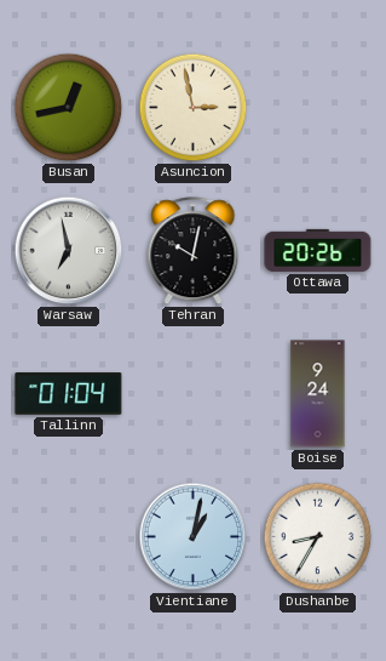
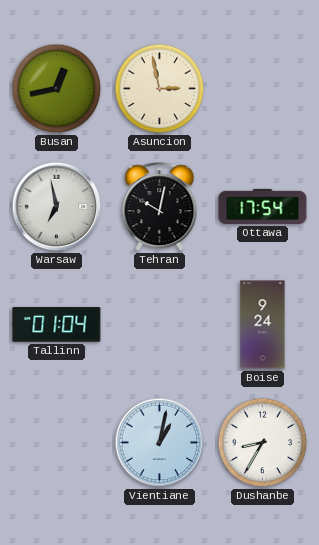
Ottawa: 20:26 -> 17:54 (263, 206)
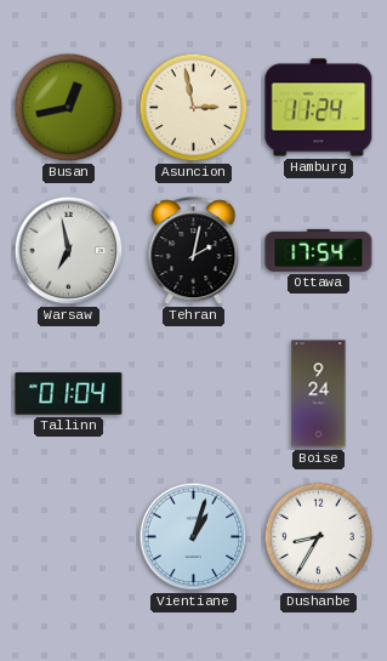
Hamburg: none -> 11:24 (319, 108)
Tehran: 10:02 -> 2:02 (194, 251)
Vientiane: 1:02 -> 1:03 (194, 537)
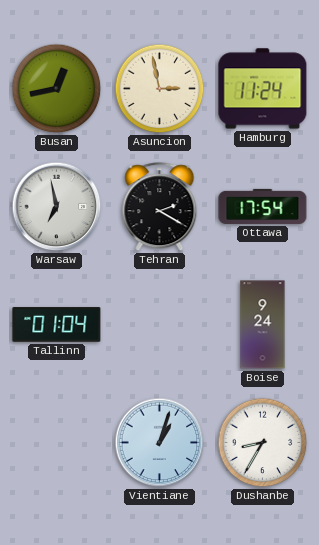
Tehran: 2:02 -> 2:20 (160, 207)
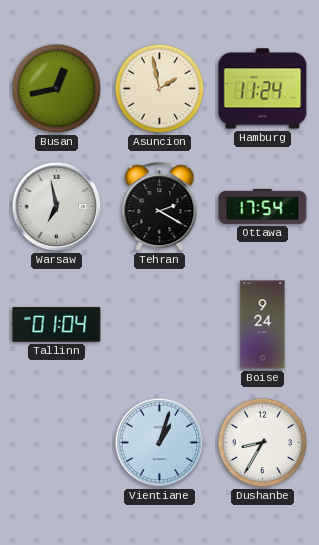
Asuncion: 2:58 -> 1:58 (160, 89)
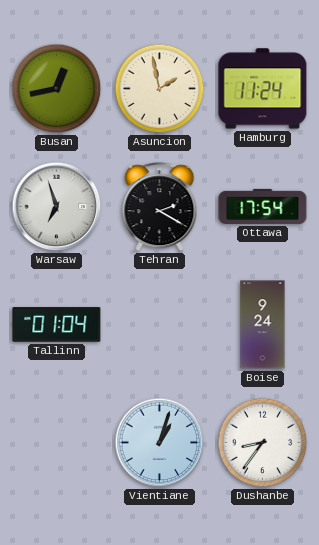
Warsaw: 6:58 -> 6:57 (57, 207)
Dushanbe: 8:35 -> 8:36 (263, 443)
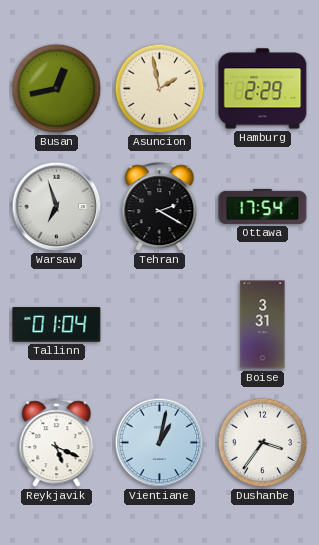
Hamburg: 11:24 -> 2:29 (263, 89)
Boise: 9:24 -> 3:31 (263, 325)
Reykjavik: none -> 5:19 (57, 443)
Vientiane: 1:03 -> 1:02 (160, 443)
Dushanbe: 8:36 -> 3:36 (263, 443)
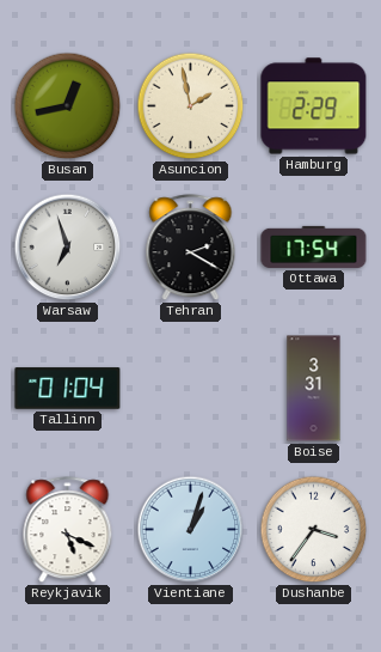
Vientiane: 1:02 -> 1:03 (191, 530)
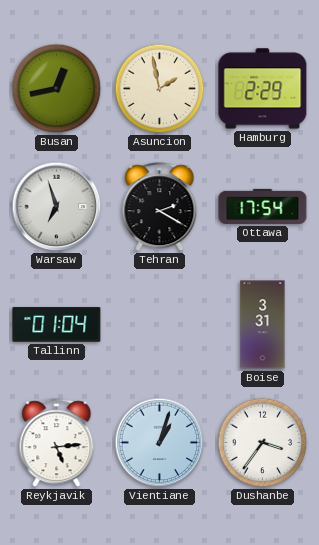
Reykjavik: 5:19 -> 5:14 (57, 443)
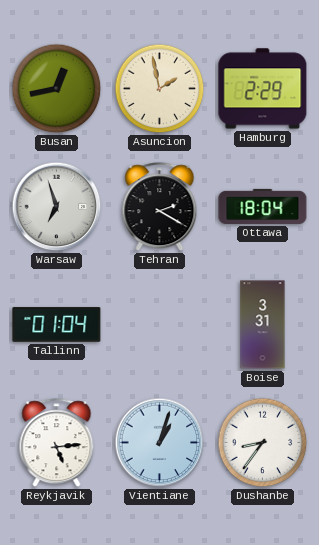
Ottawa: 17:54 -> 18:04 (263, 206)
Dushanbe: 3:36 -> 8:36 (263, 443)
